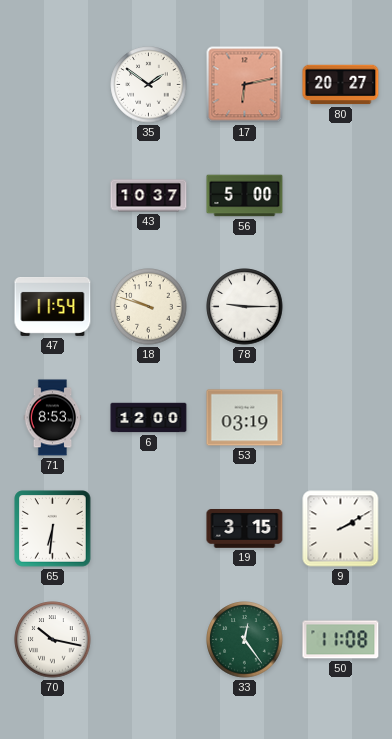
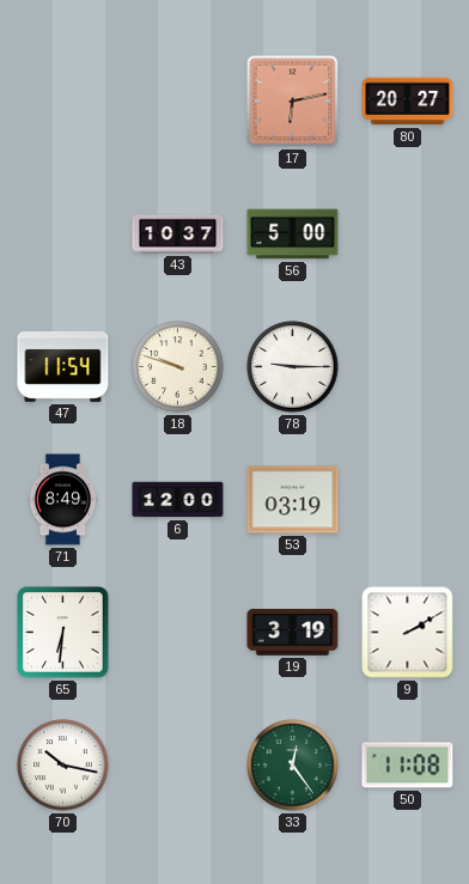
35: 1:51 -> none (149, 85)
71: 8:53 -> 8:49 (63, 500)
19: 3:15 -> 3:19 (293, 633)
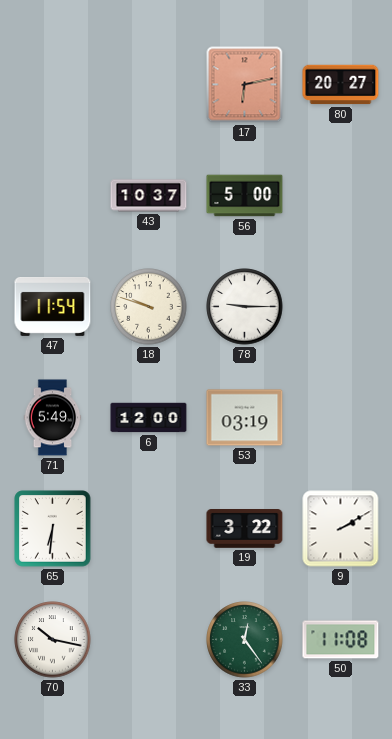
71: 8:49 -> 5:49 (53, 418)
19: 3:19 -> 3:22 (245, 529)
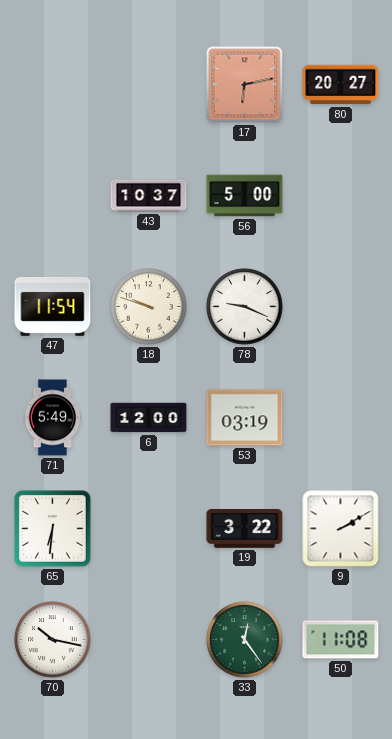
78: 9:15 -> 9:19 (245, 307)
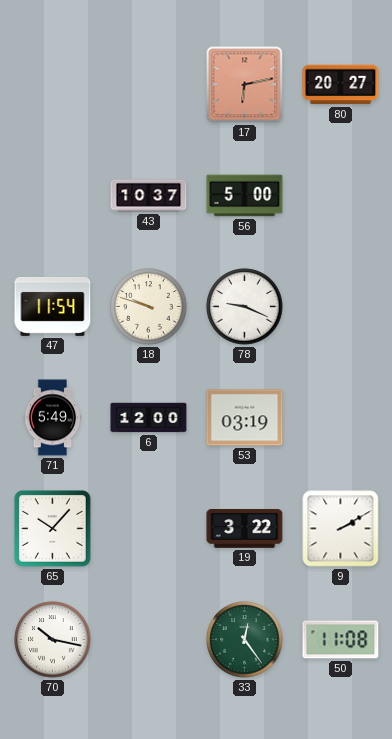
65: 6:31 -> 10:07 (53, 529)
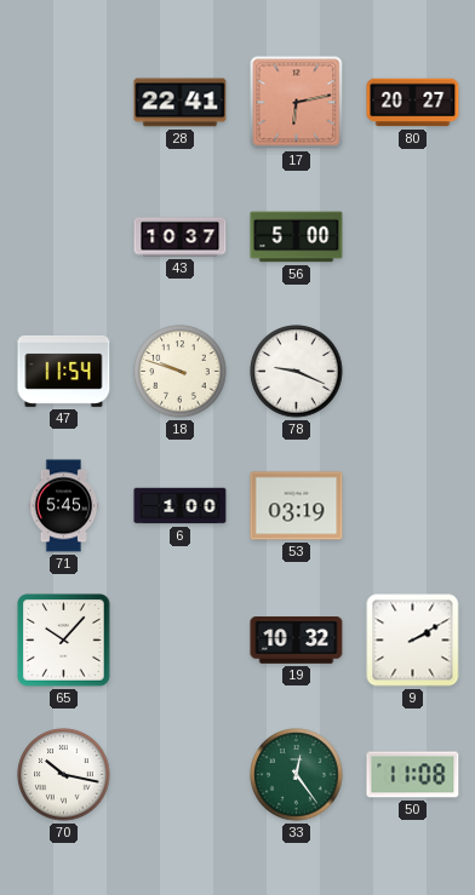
28: none -> 22:41 (181, 103)
71: 5:49 -> 5:45 (64, 506)
6: 12:00 -> 1:00 (181, 506)
19: 3:22 -> 10:32 (297, 641)
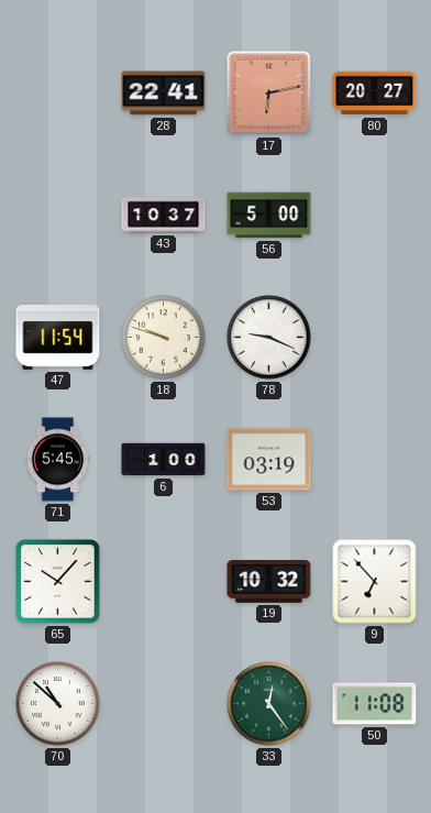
9: 2:10 -> 6:53 (375, 582)
70: 10:17 -> 10:52 (58, 704)
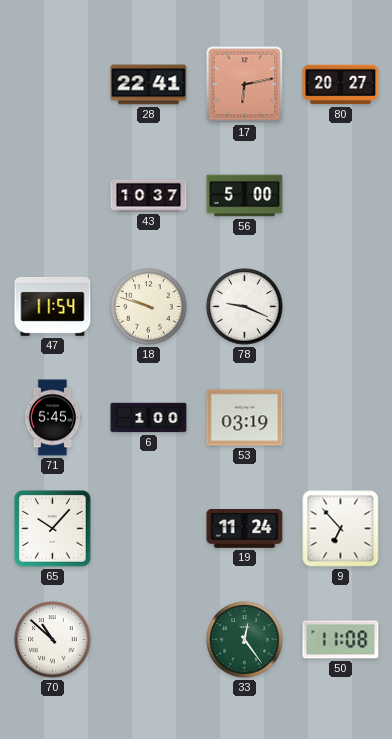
19: 10:32 -> 11:24 (245, 529)
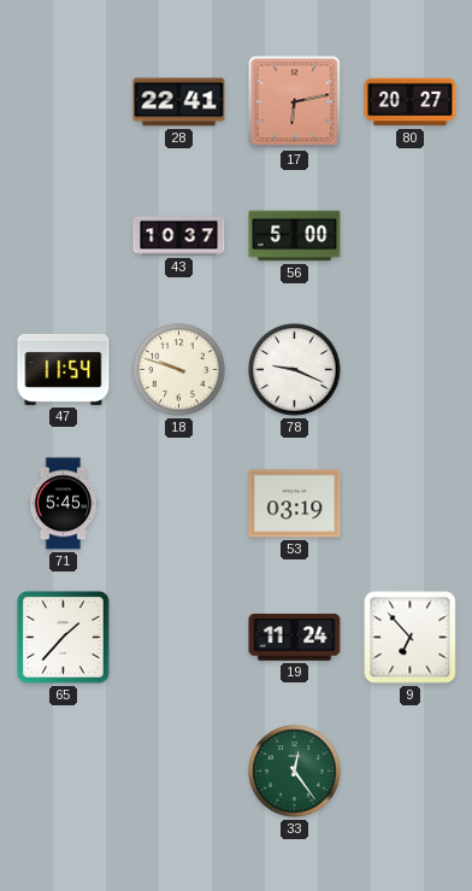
6: 1:00 -> none (149, 418)
65: 10:07 -> 1:37 (64, 638)
70: 10:52 -> none (53, 640)
50: 11:08 -> none (341, 640)
